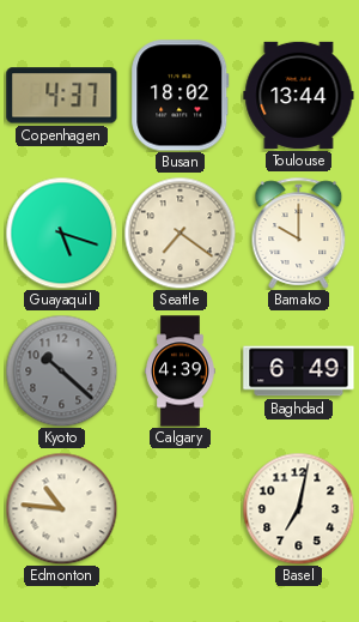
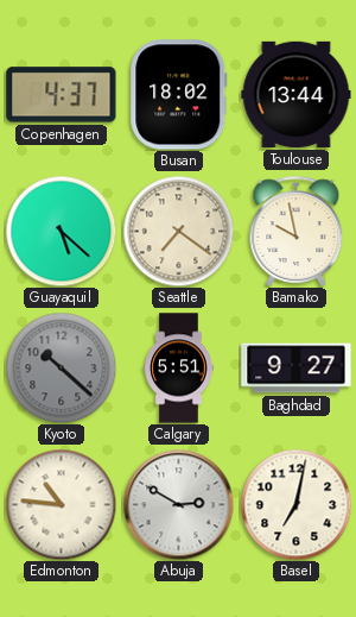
Guayaquil: 5:18 -> 5:22 (61, 231)
Bamako: 10:00 -> 9:58 (297, 231)
Calgary: 4:39 -> 5:51 (179, 369)
Baghdad: 6:49 -> 9:27 (297, 369)
Abuja: none -> 2:50 (178, 504)
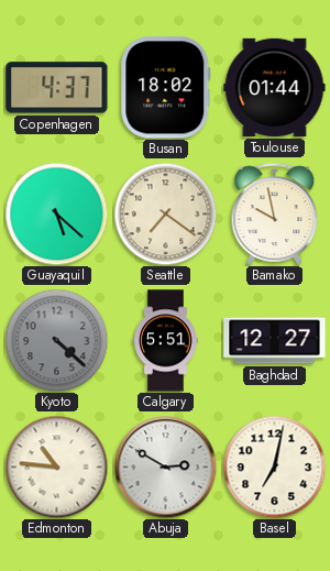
Toulouse: 13:44 -> 01:44 (275, 87)
Kyoto: 10:22 -> 4:22 (56, 340)
Baghdad: 9:27 -> 12:27 (275, 341)
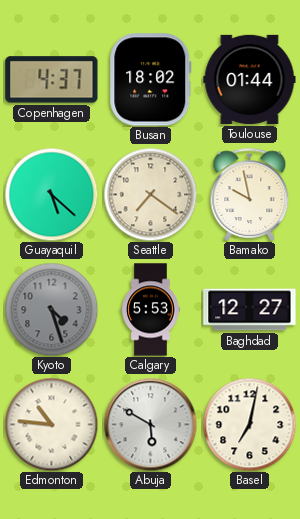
Kyoto: 4:22 -> 4:27 (51, 309)
Calgary: 5:51 -> 5:53 (151, 310)
Abuja: 2:50 -> 5:50 (150, 424)
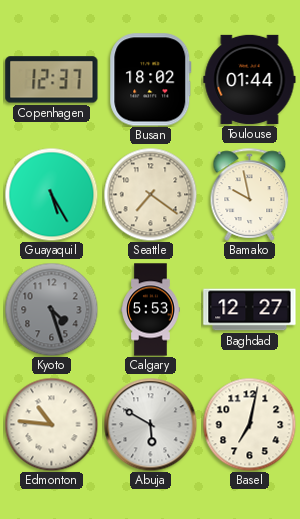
Copenhagen: 4:37 -> 12:37 (52, 80)
Guayaquil: 5:22 -> 5:25 (51, 194)
